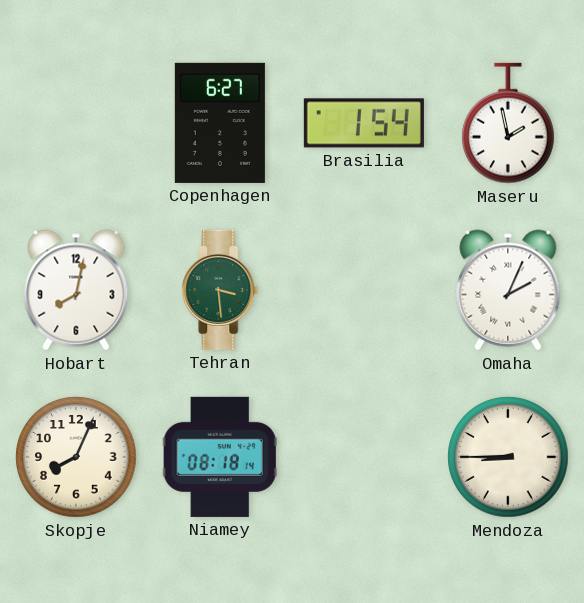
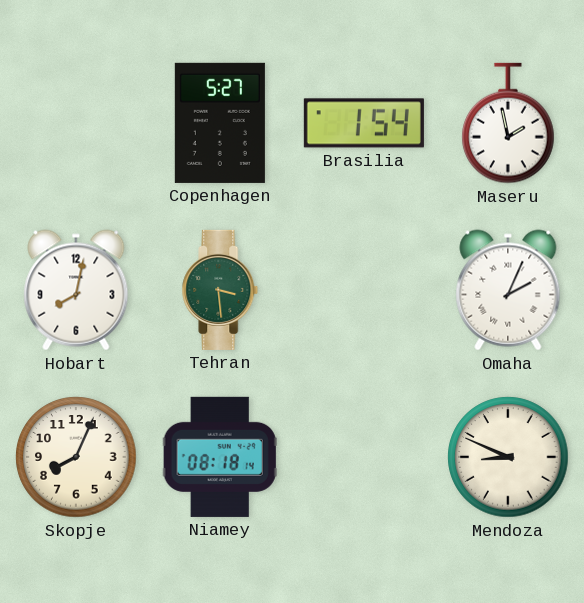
Copenhagen: 6:27 -> 5:27 (220, 123)
Mendoza: 8:45 -> 8:49 (508, 457)
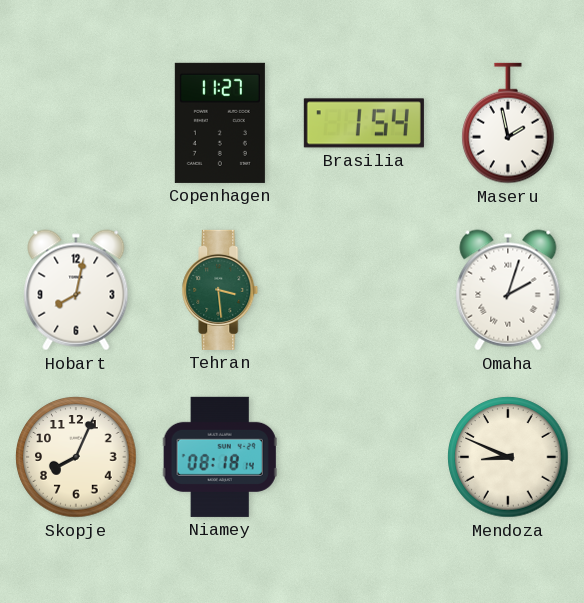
Copenhagen: 5:27 -> 11:27 (220, 123)
Omaha: 2:04 -> 2:03 (508, 290)
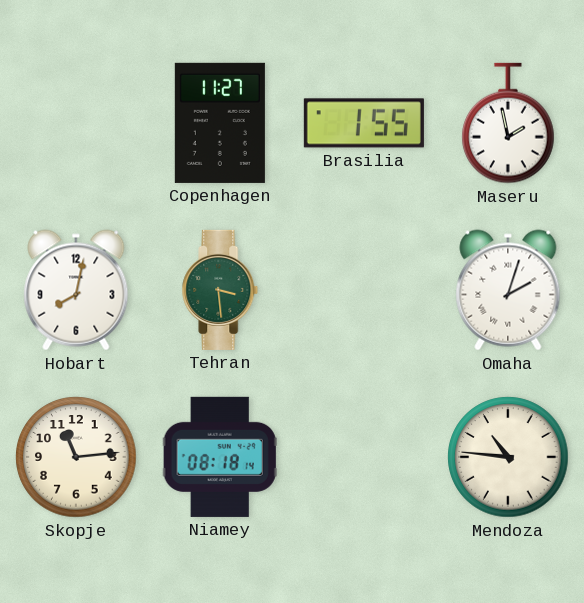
Brasilia: 1:54 -> 1:55 (364, 123)
Skopje: 8:04 -> 11:14 (76, 457)
Mendoza: 8:49 -> 10:46 (508, 457)
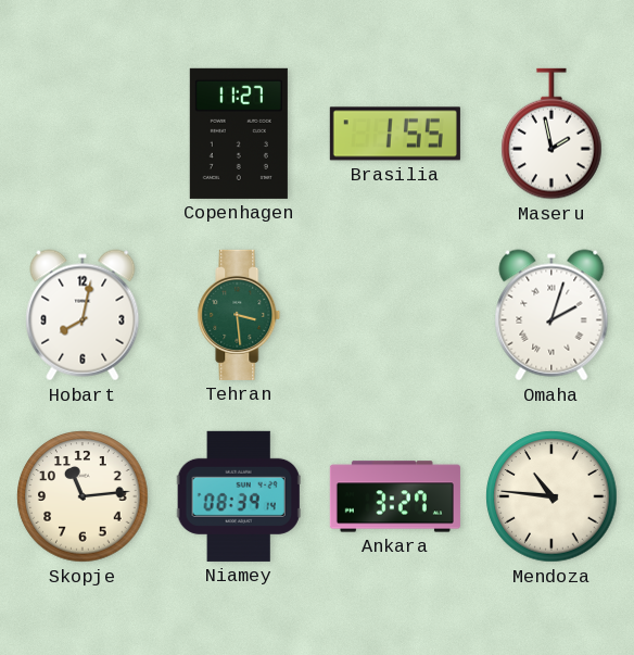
Niamey: 08:18 -> 08:39 (239, 496)
Ankara: none -> 3:27 (395, 496)
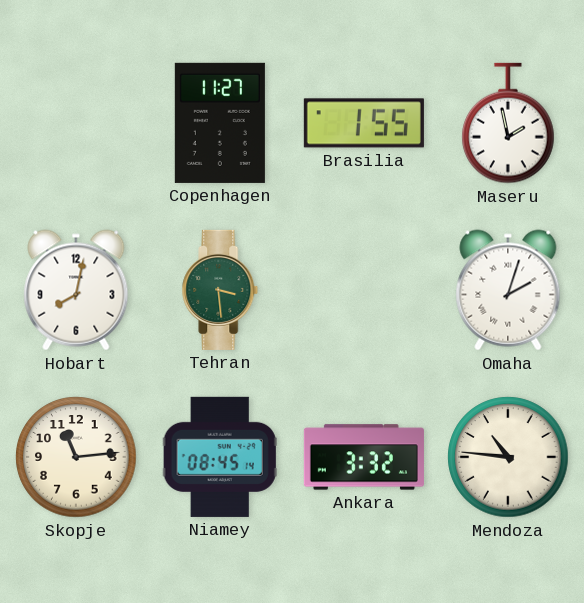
Niamey: 08:39 -> 08:45 (220, 457)
Ankara: 3:27 -> 3:32 (364, 457)
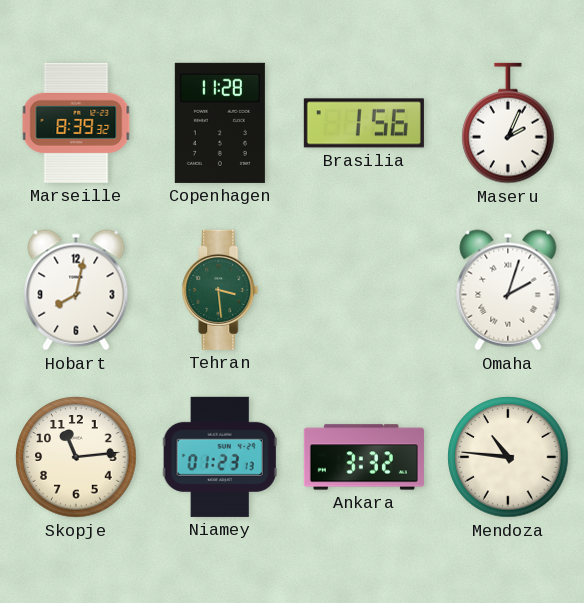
Marseille: none -> 8:39 (76, 123)
Copenhagen: 11:27 -> 11:28 (220, 123)
Brasilia: 1:55 -> 1:56 (364, 123)
Maseru: 1:58 -> 2:04 (508, 123)
Niamey: 08:45 -> 01:23 (220, 457)
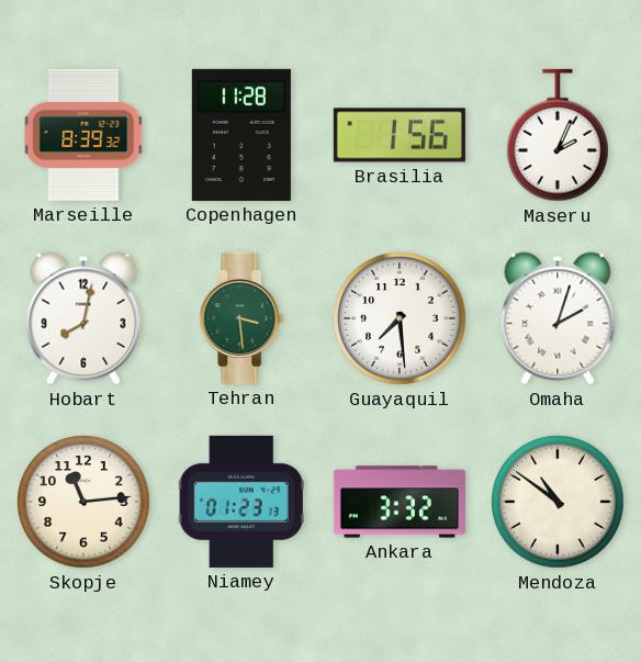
Guayaquil: none -> 7:29 (400, 318)
Mendoza: 10:46 -> 10:51 (558, 502)
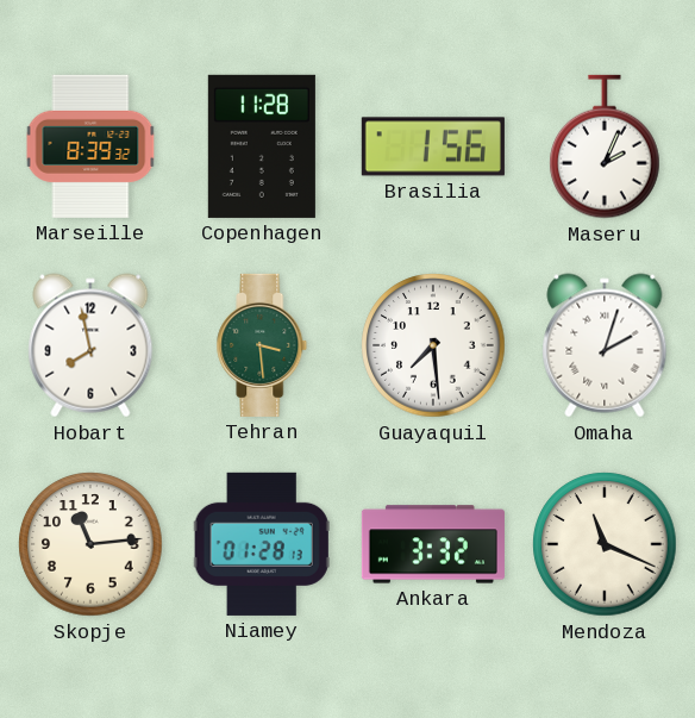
Hobart: 8:02 -> 7:58 (90, 345)
Niamey: 01:23 -> 01:28 (262, 544)
Mendoza: 10:51 -> 11:19 (605, 544)
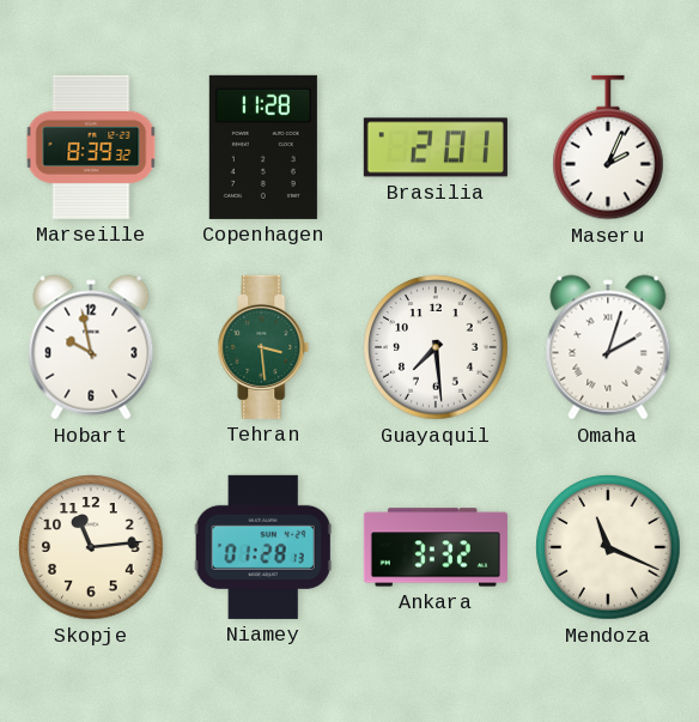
Brasilia: 1:56 -> 2:01 (436, 147)
Hobart: 7:58 -> 9:58 (91, 347)
